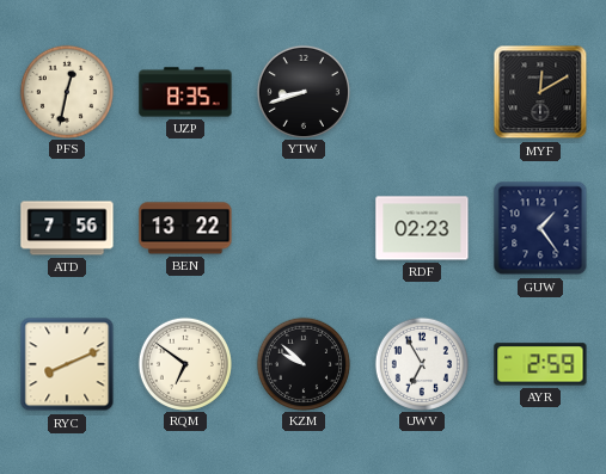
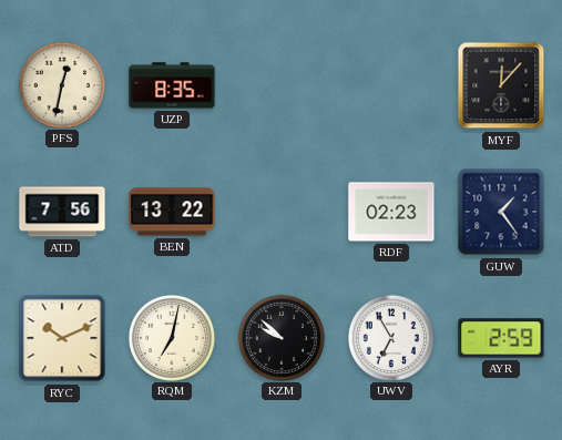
YTW: 8:42 -> none (302, 91)
MYF: 12:10 -> 12:07 (501, 85)
RYC: 8:11 -> 10:11 (62, 338)
RQM: 6:51 -> 7:02 (171, 337)
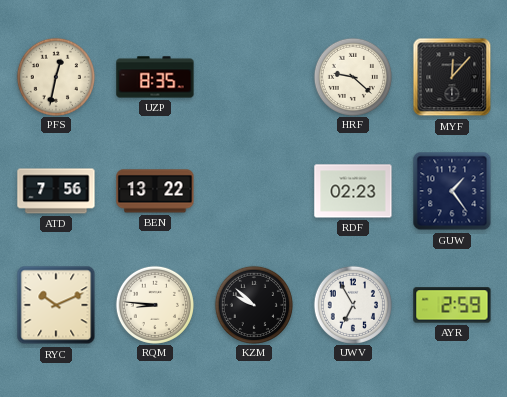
HRF: none -> 9:22 (352, 76)
RQM: 7:02 -> 8:46 (154, 304)
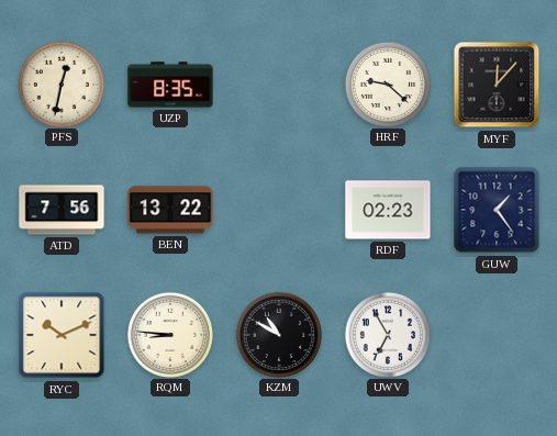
KZM: 9:52 -> 10:50 (278, 334)
AYR: 2:59 -> none (452, 305)
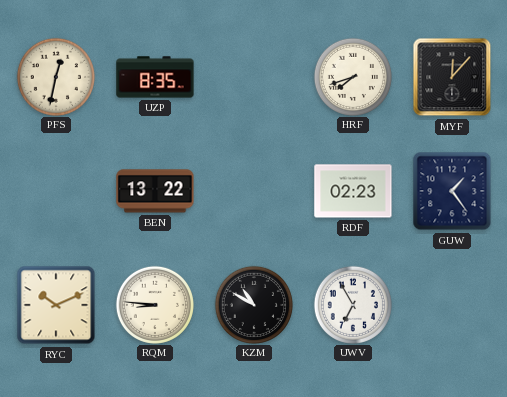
HRF: 9:22 -> 7:42 (352, 76)
ATD: 7:56 -> none (62, 210)
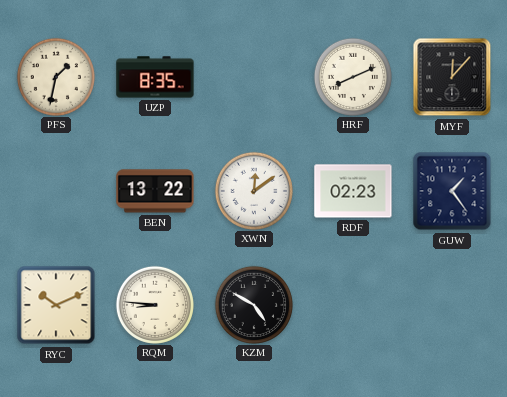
PFS: 12:32 -> 1:32 (55, 76)
HRF: 7:42 -> 8:11 (352, 76)
XWN: none -> 12:09 (253, 190)
KZM: 10:50 -> 4:50 (253, 304)
UWV: 6:55 -> none (352, 304)
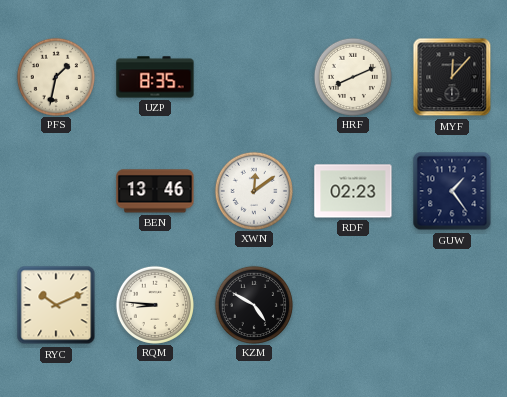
BEN: 13:22 -> 13:46 (155, 191)
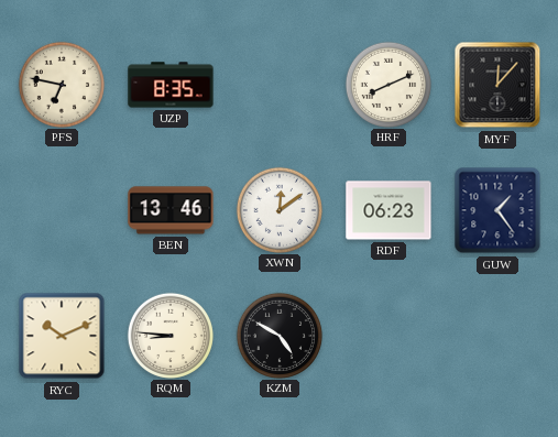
PFS: 1:32 -> 6:47 (61, 84)
RDF: 02:23 -> 06:23 (389, 210)
